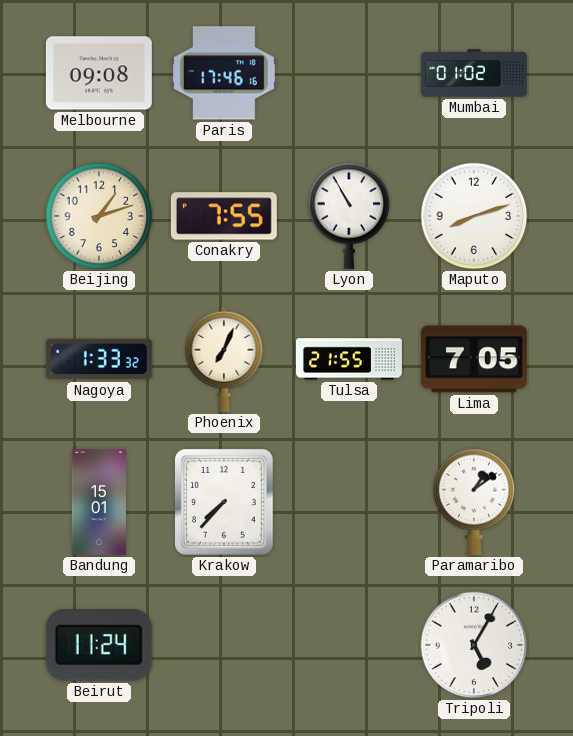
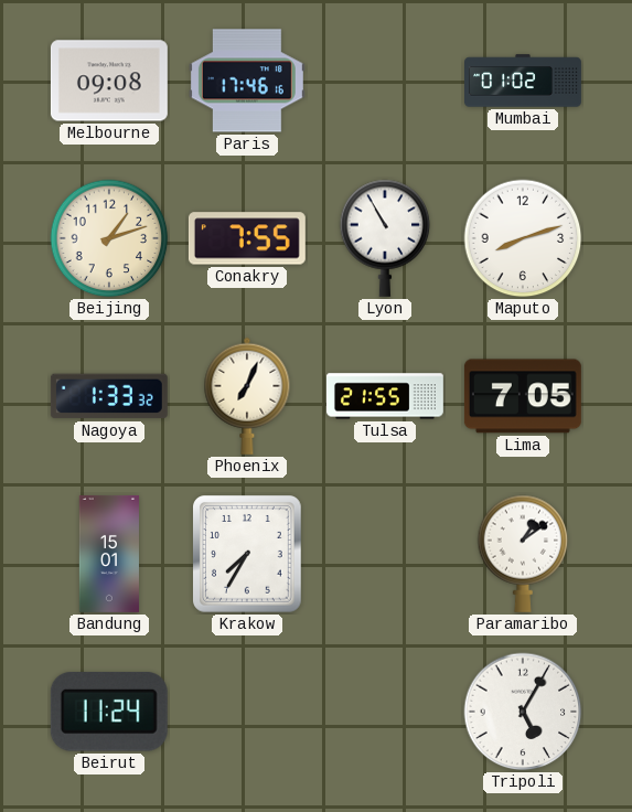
Krakow: 7:37 -> 7:35 (248, 555)
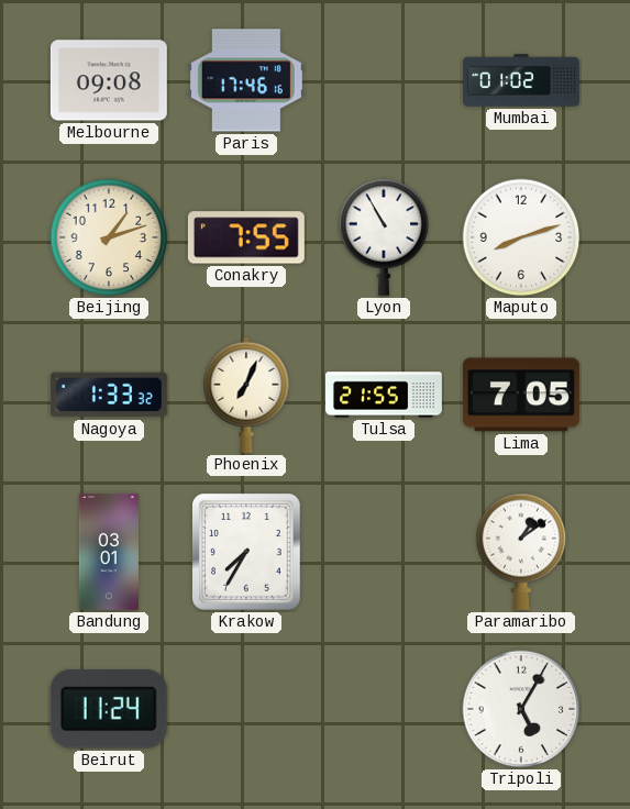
Bandung: 15:01 -> 03:01 (109, 552)
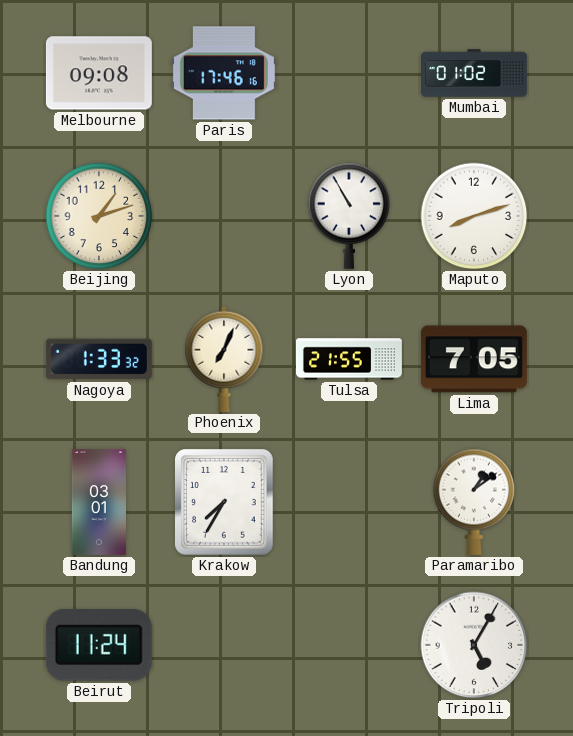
Conakry: 7:55 -> none (246, 237)
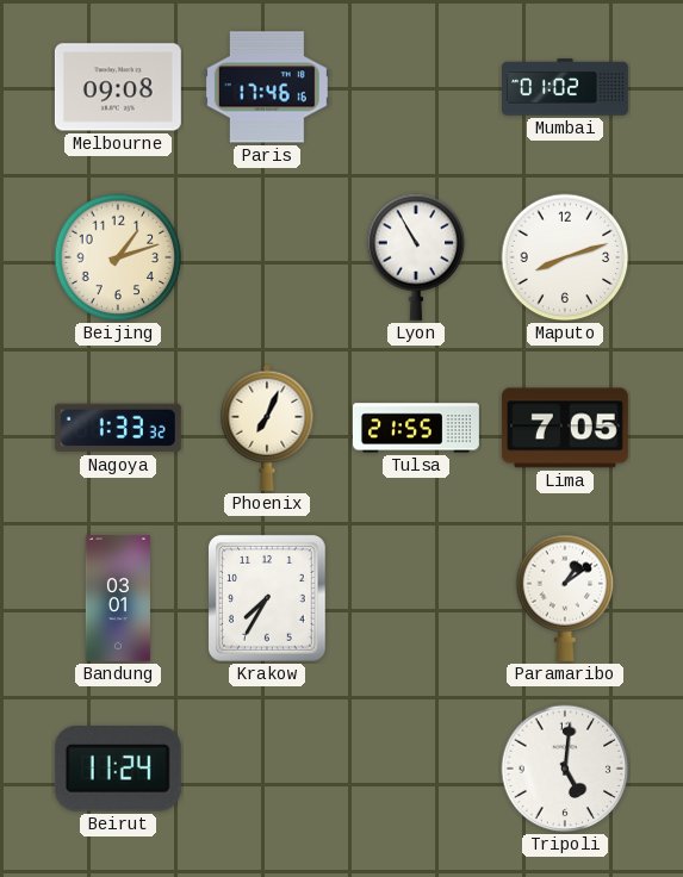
Tripoli: 5:05 -> 5:01 (565, 769)
